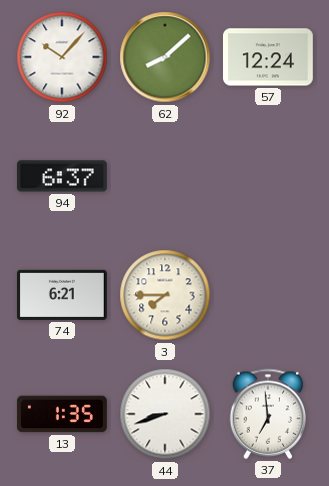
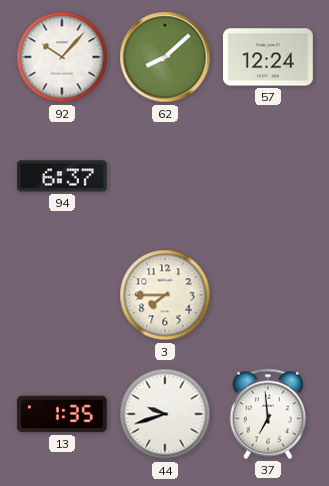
74: 6:21 -> none (62, 295)
44: 8:42 -> 9:42 (165, 414)
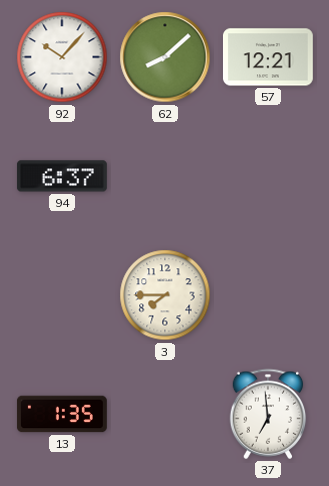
57: 12:24 -> 12:21 (268, 57)
44: 9:42 -> none (165, 414)
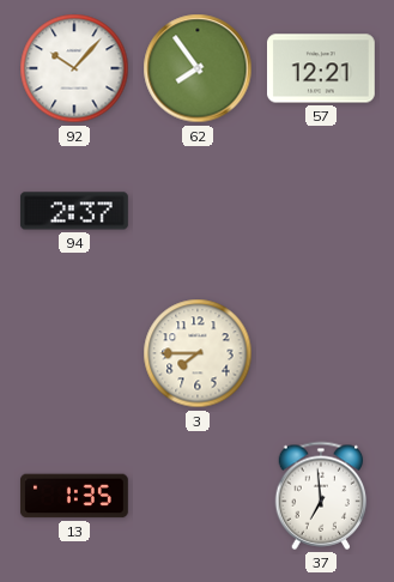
62: 8:08 -> 7:54 (198, 68)
94: 6:37 -> 2:37 (74, 211)
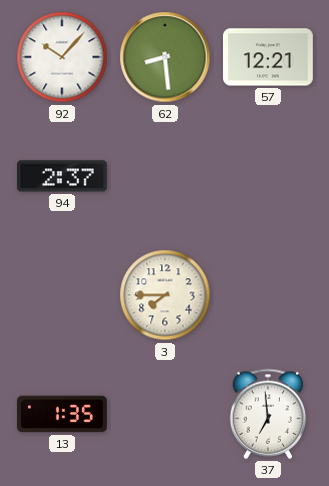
62: 7:54 -> 8:29 (165, 57)
